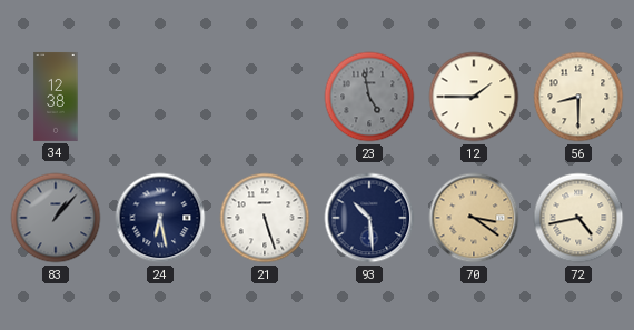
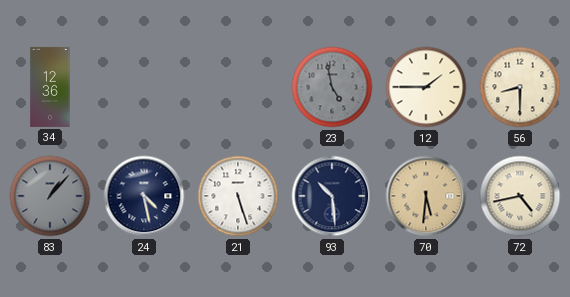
34: 12:38 -> 12:36 (50, 87)
24: 6:28 -> 4:28 (144, 196)
70: 3:21 -> 5:31 (426, 196)
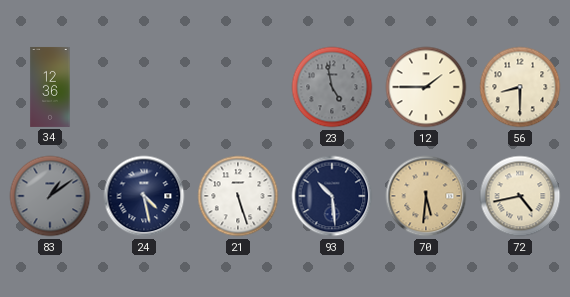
83: 1:07 -> 1:09 (50, 196)
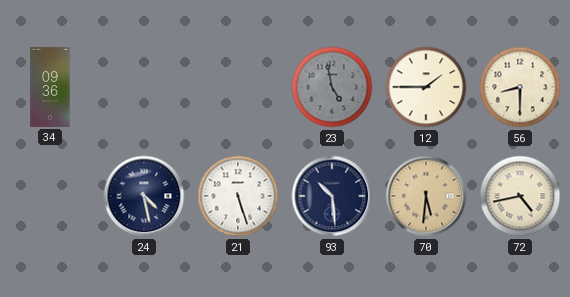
34: 12:36 -> 09:36 (50, 87)
83: 1:09 -> none (50, 196)
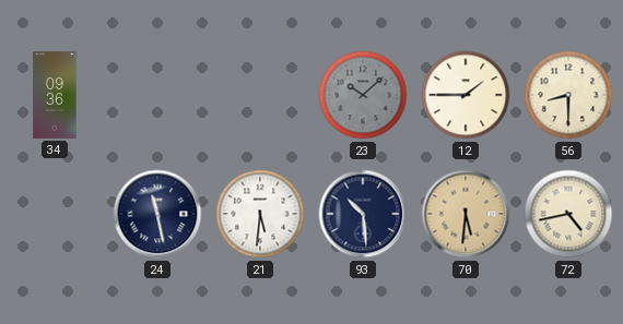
23: 4:58 -> 10:08 (363, 95)
24: 4:28 -> 11:28 (157, 214)
21: 5:27 -> 5:31 (260, 214)
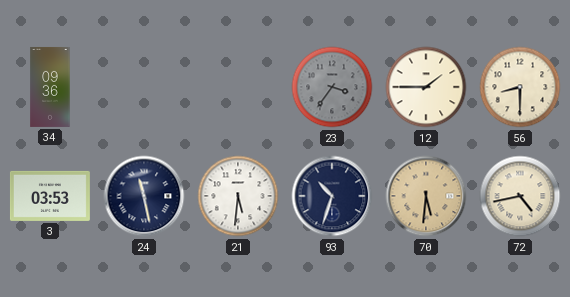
23: 10:08 -> 3:36 (332, 87)
3: none -> 03:53 (50, 196)
93: 10:29 -> 10:33 (332, 196)
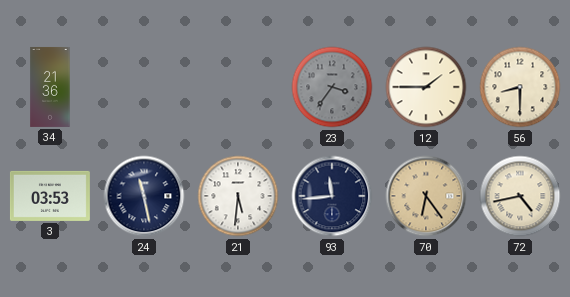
34: 09:36 -> 21:36 (50, 87)
93: 10:33 -> 11:44 (332, 196)
70: 5:31 -> 6:24 (426, 196)
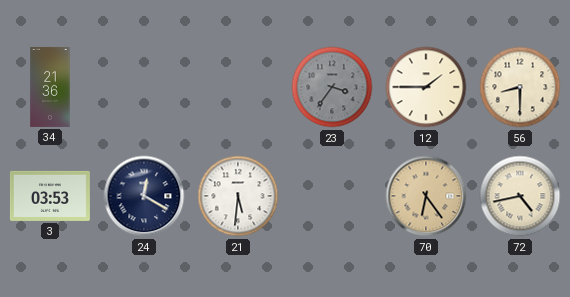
24: 11:28 -> 12:20 (144, 196)
93: 11:44 -> none (332, 196)
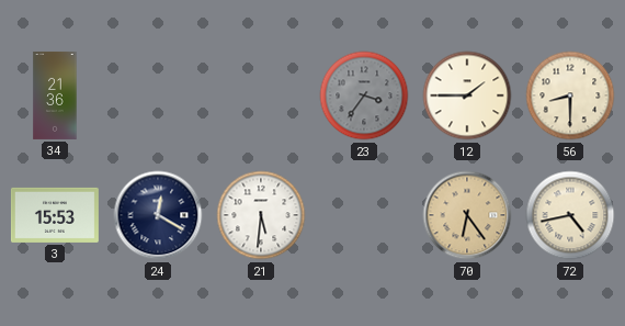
3: 03:53 -> 15:53 (55, 215)
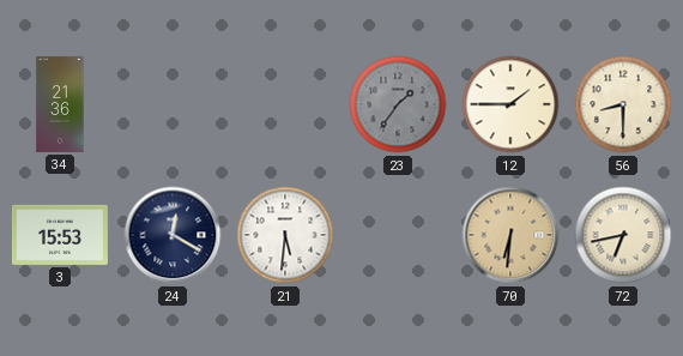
23: 3:36 -> 1:36 (398, 104)
70: 6:24 -> 6:31 (510, 235)
72: 4:43 -> 6:43 (623, 235)
